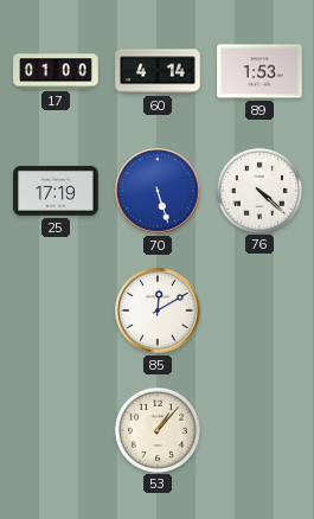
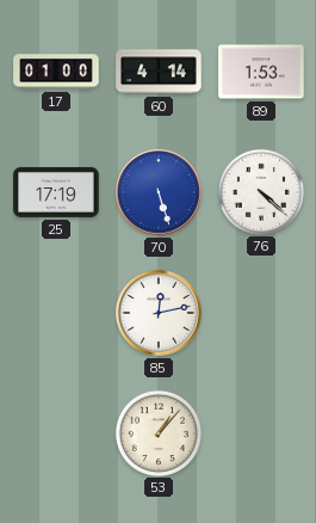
85: 12:10 -> 12:13 (159, 313)
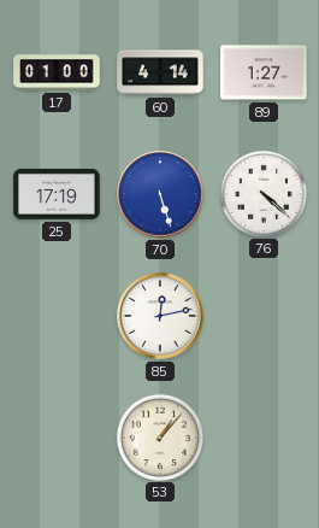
89: 1:53 -> 1:27 (264, 72)
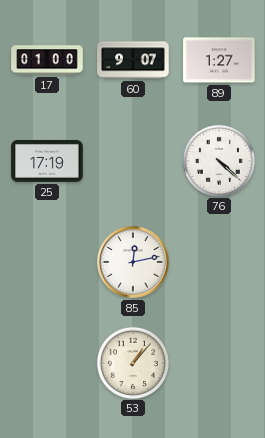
60: 4:14 -> 9:07 (133, 60)
70: 5:27 -> none (160, 194)
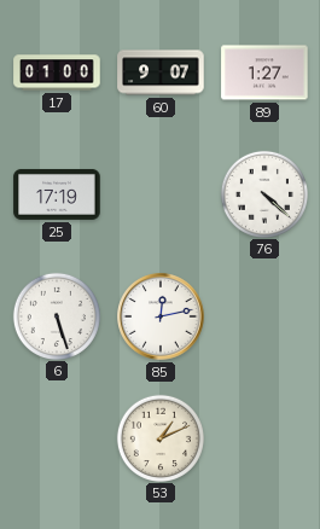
6: none -> 5:27 (56, 315)
53: 1:07 -> 1:11 (159, 437)
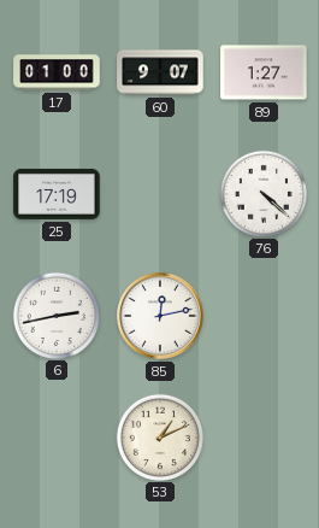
6: 5:27 -> 2:43 (55, 315)
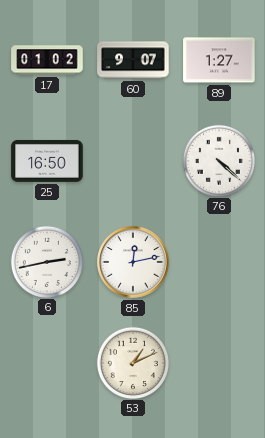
17: 01:00 -> 01:02 (47, 60)
25: 17:19 -> 16:50 (47, 161)
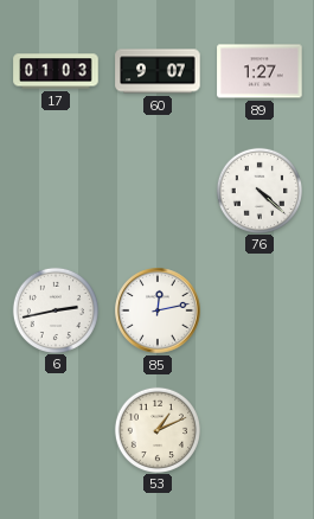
17: 01:02 -> 01:03 (56, 71)
25: 16:50 -> none (47, 161)
